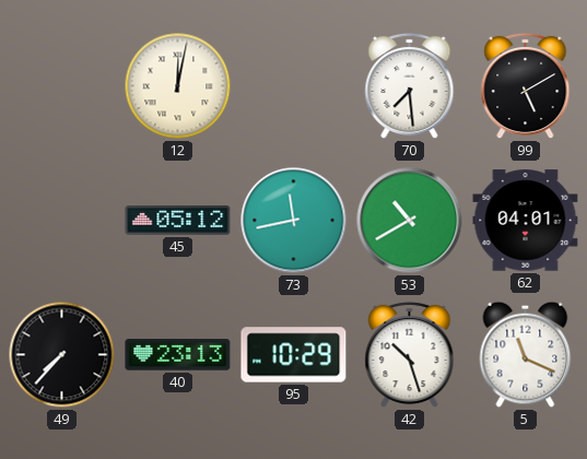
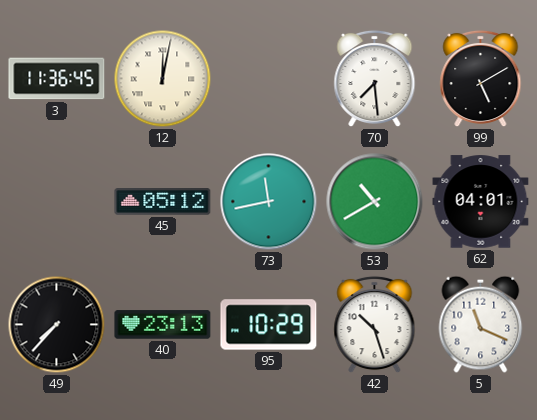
3: none -> 11:36 (57, 79)
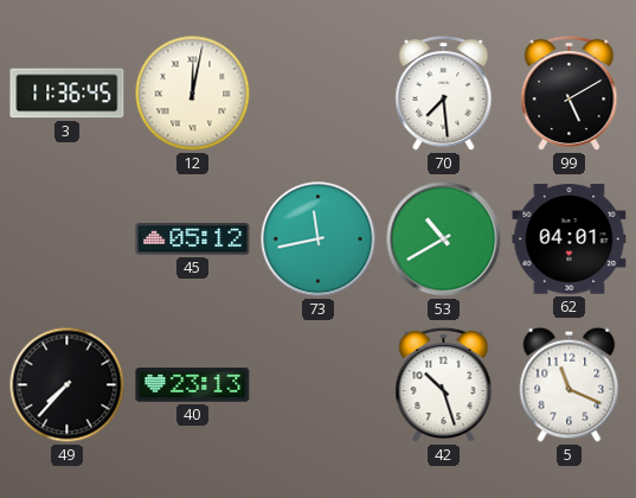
95: 10:29 -> none (269, 325)
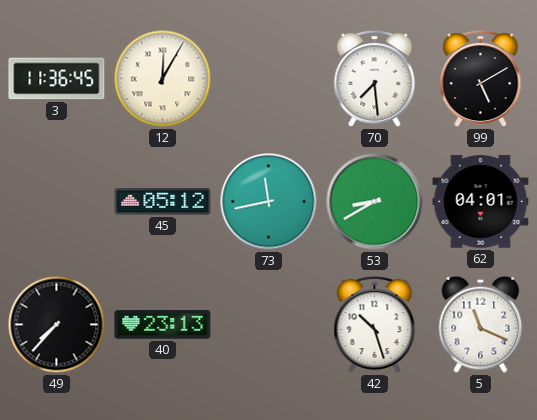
12: 12:02 -> 12:05 (163, 79)
53: 10:40 -> 8:40 (375, 202)
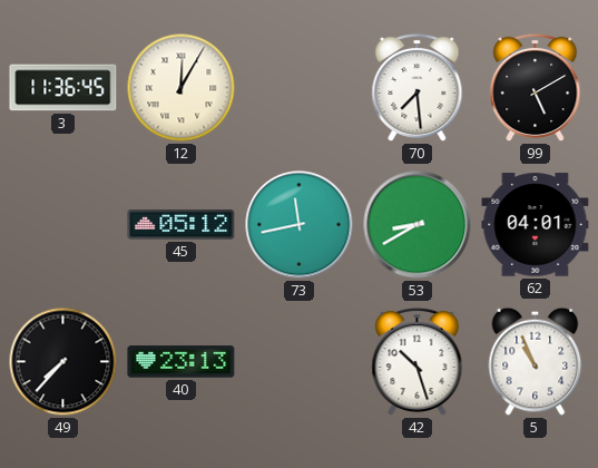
5: 11:19 -> 10:56 (536, 361)
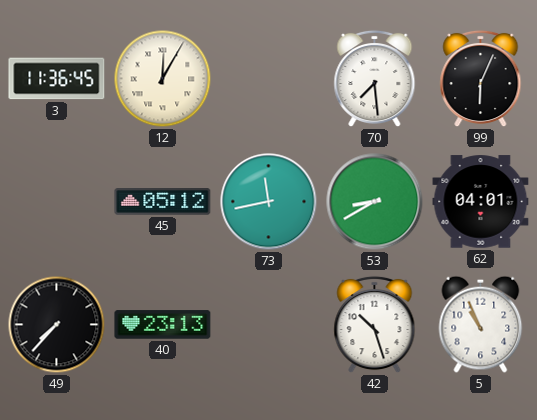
99: 5:10 -> 6:04 (481, 79)
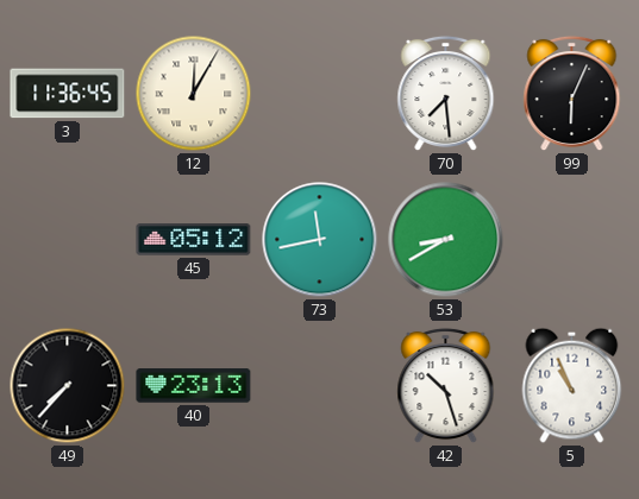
62: 04:01 -> none (481, 202)
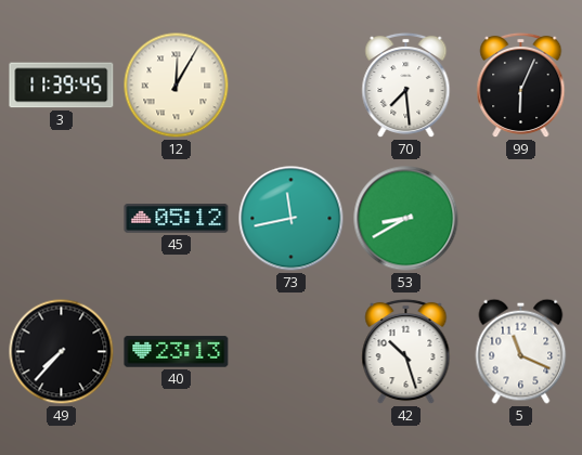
3: 11:36 -> 11:39 (62, 86)
5: 10:56 -> 11:19 (521, 351)
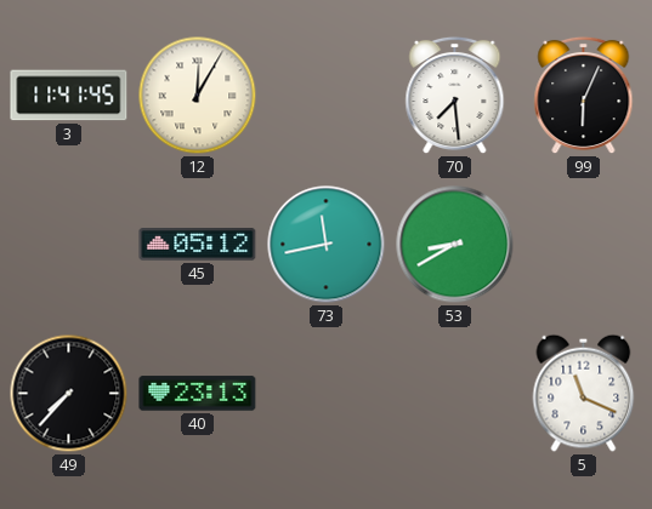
3: 11:39 -> 11:41 (69, 96)
42: 10:27 -> none (406, 352)
